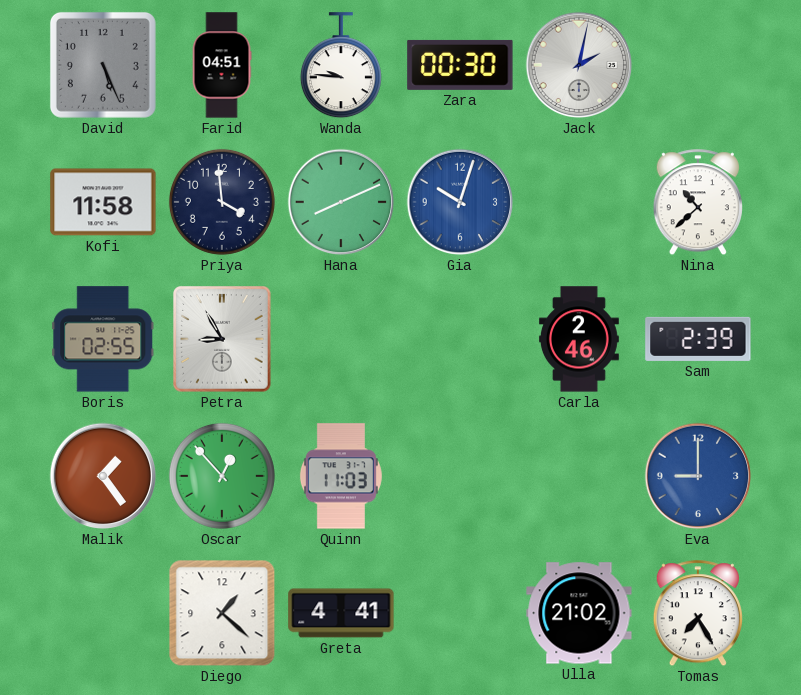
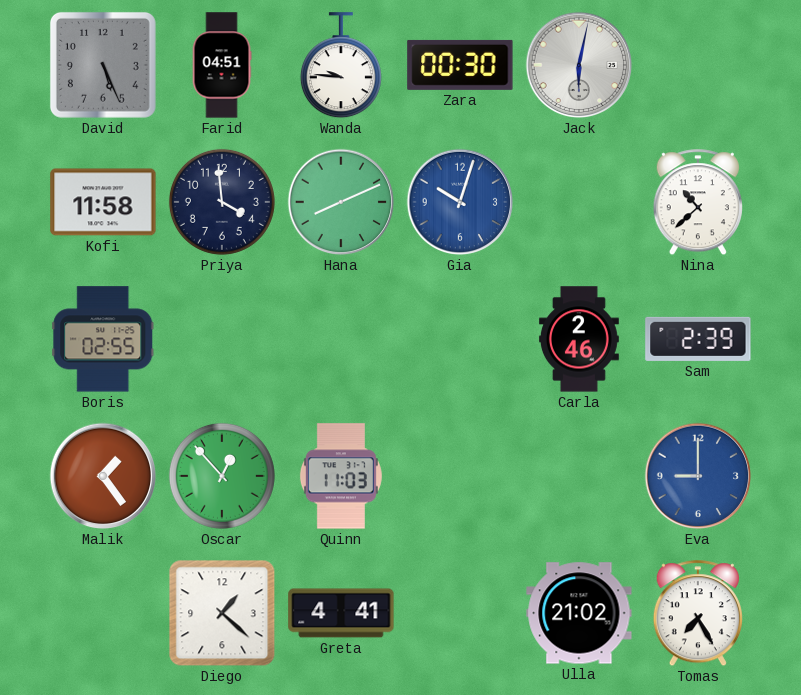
Jack: 2:02 -> 6:02 (579, 65)
Petra: 8:55 -> none (222, 339)
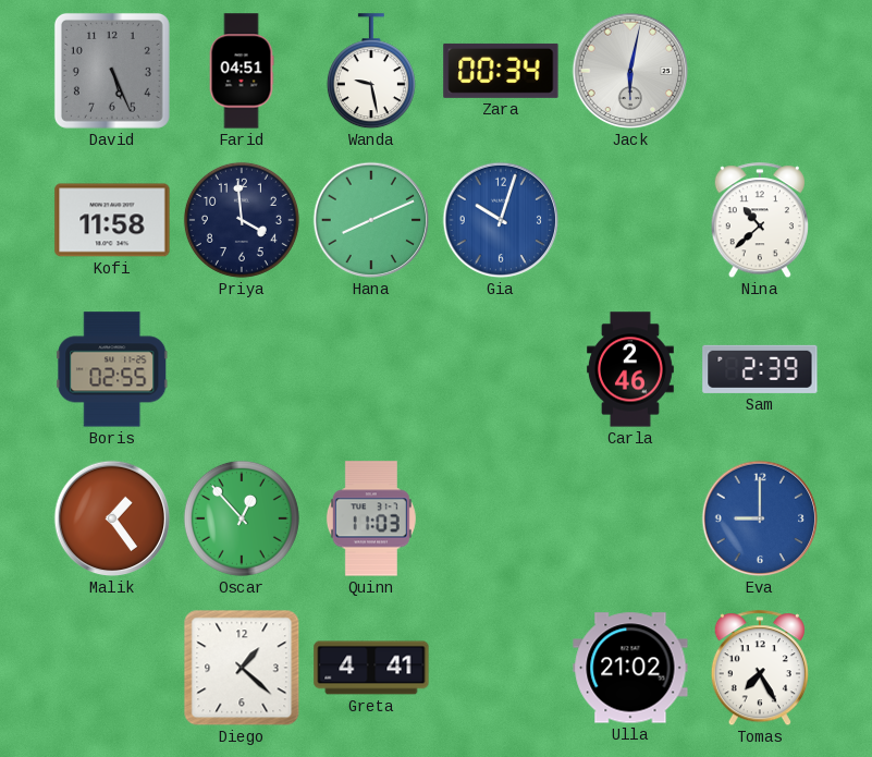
Wanda: 9:46 -> 9:28 (371, 72)
Zara: 00:30 -> 00:34 (501, 71)
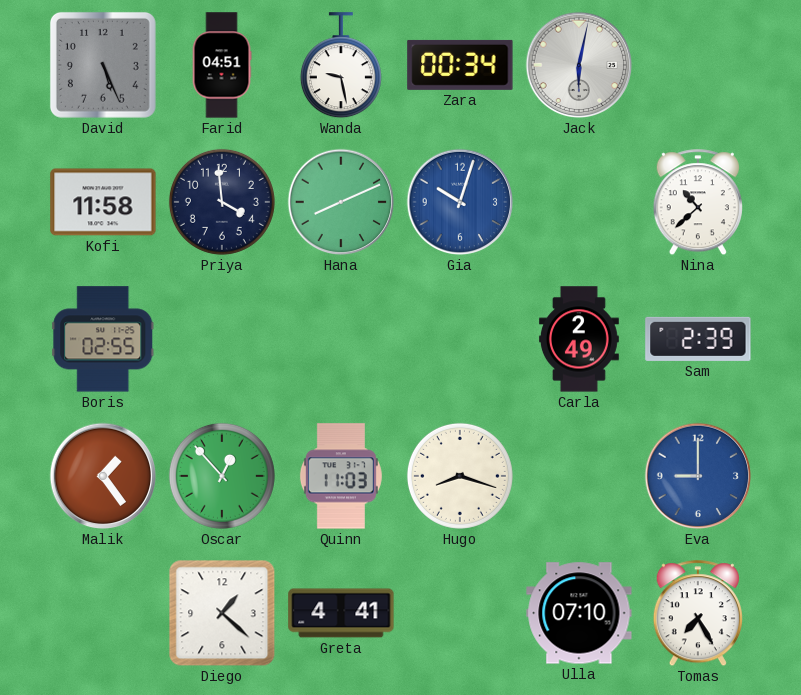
Carla: 2:46 -> 2:49 (579, 339)
Hugo: none -> 8:18 (460, 476)
Ulla: 21:02 -> 07:10 (579, 613)
